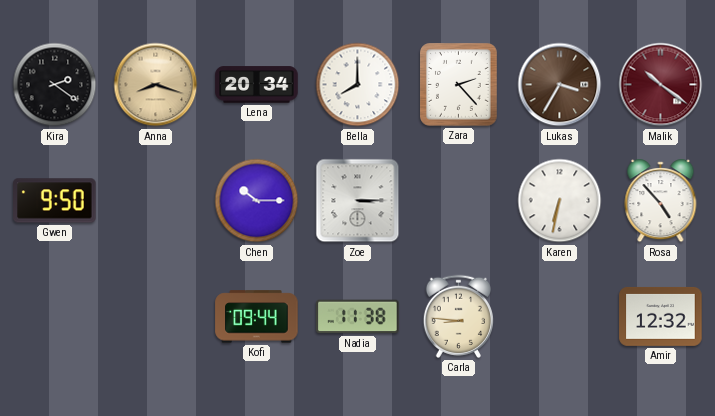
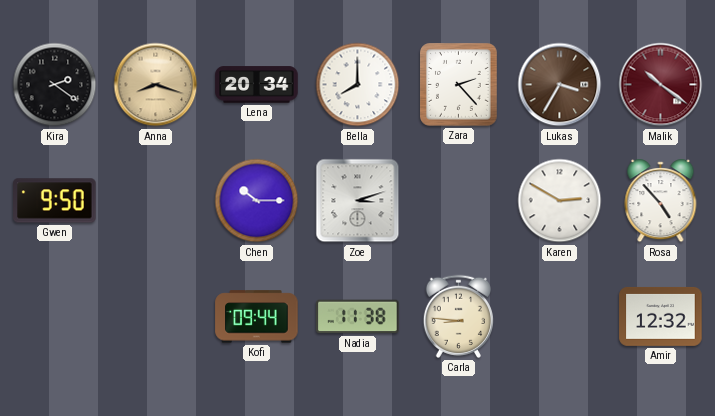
Zoe: 3:15 -> 3:12 (358, 201)
Karen: 6:32 -> 2:50 (560, 201)
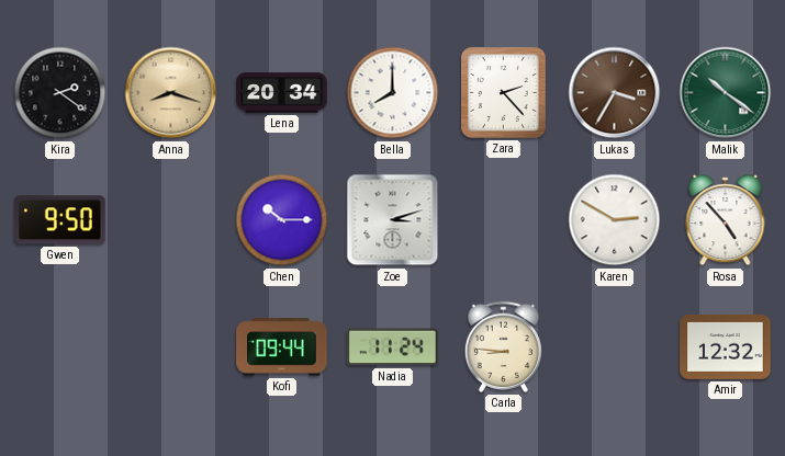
Malik dial: burgundy -> green (726, 93)
Nadia: 11:38 -> 11:24 (393, 347)
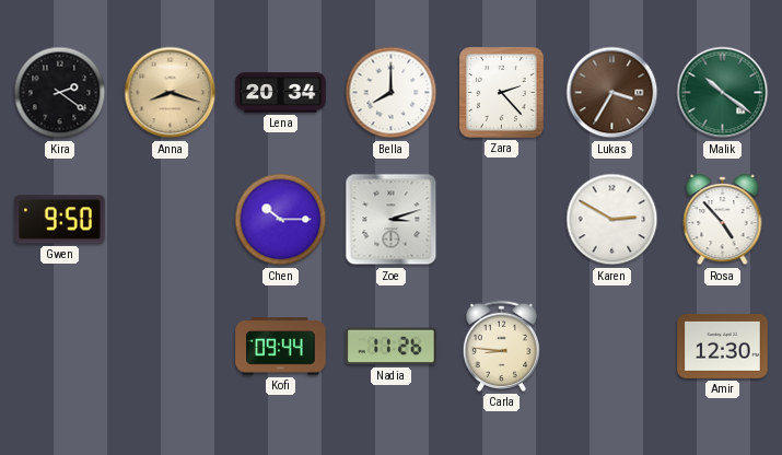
Nadia: 11:24 -> 11:26 (392, 347)
Amir: 12:32 -> 12:30 (723, 346)
